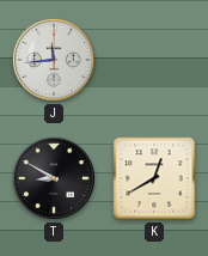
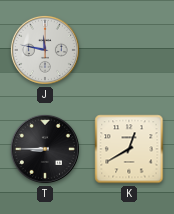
J: 11:44 -> 11:47 (45, 50)
T: 8:50 -> 8:45 (45, 149)
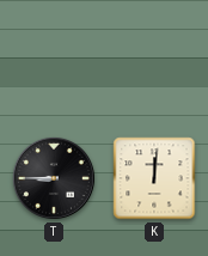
J: 11:47 -> none (45, 50)
K: 12:40 -> 12:01 (154, 178)
